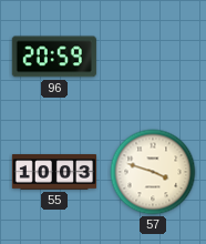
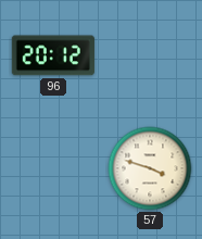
96: 20:59 -> 20:12 (53, 55)
55: 10:03 -> none (53, 172)
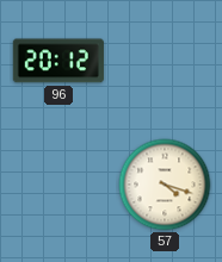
57: 3:48 -> 4:18 (165, 185)
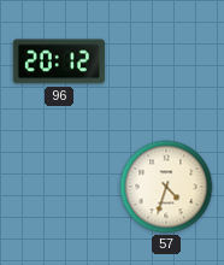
57: 4:18 -> 4:33 (166, 187)
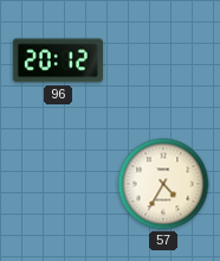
57: 4:33 -> 4:35 (163, 184)
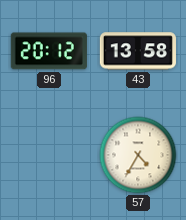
43: none -> 13:58 (138, 51)
